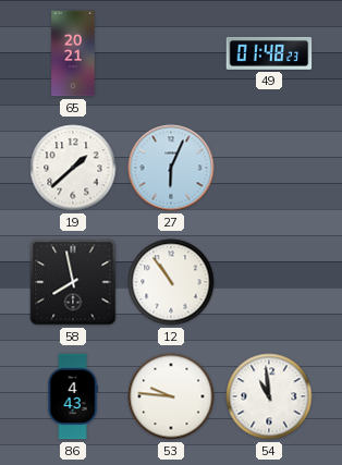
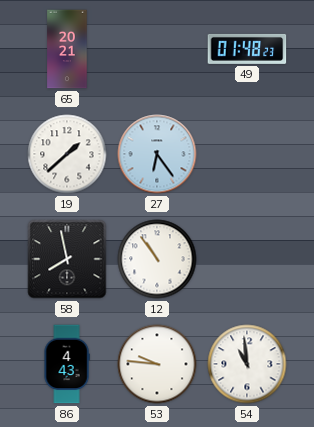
27: 6:04 -> 6:24 (157, 154)
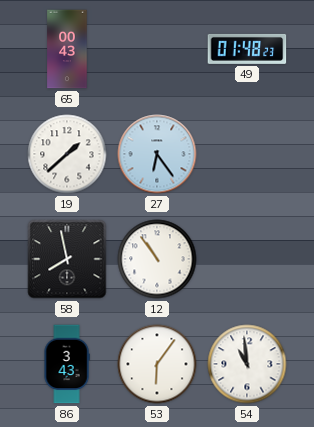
65: 20:21 -> 00:43 (67, 49)
86: 4:43 -> 3:43 (67, 364)
53: 9:46 -> 6:06 (157, 364)
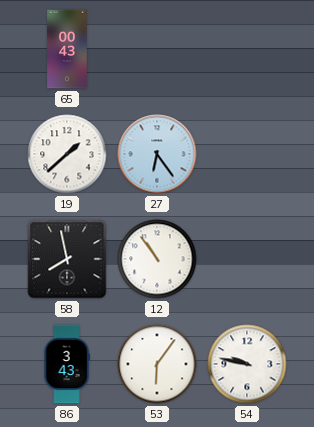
49: 01:48 -> none (247, 49)
54: 10:59 -> 9:47 (247, 364)
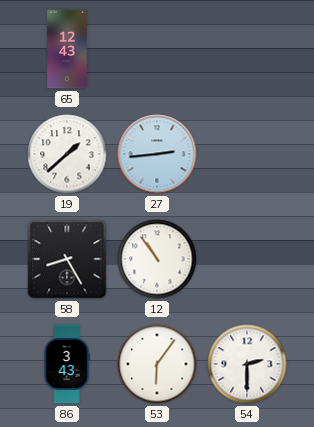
65: 00:43 -> 12:43 (67, 49)
27: 6:24 -> 2:44 (157, 154)
58: 7:58 -> 8:25 (67, 259)
54: 9:47 -> 2:30 (247, 364)
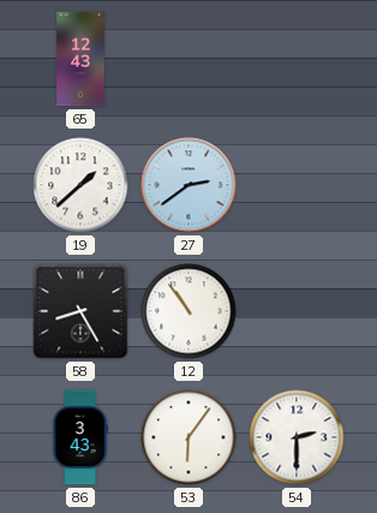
27: 2:44 -> 2:39 (188, 185)
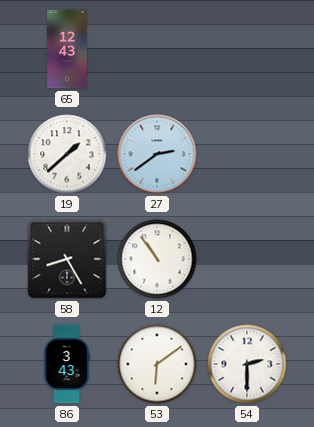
53: 6:06 -> 6:09 (157, 364)
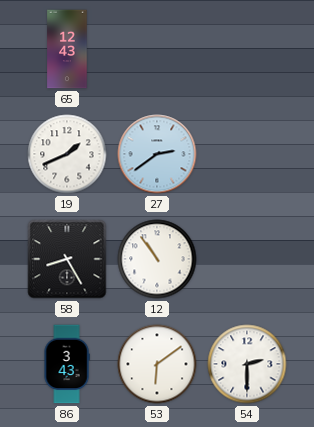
19: 1:38 -> 1:41 (67, 154)
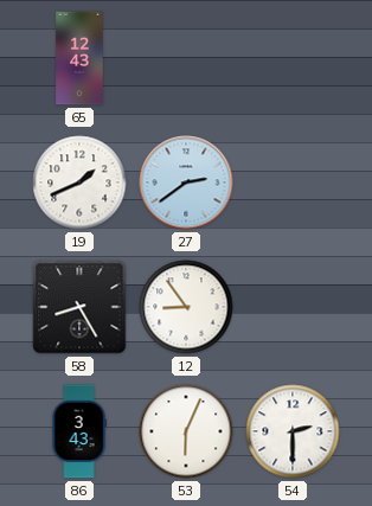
12: 10:54 -> 8:54 (186, 307)
53: 6:09 -> 6:04 (186, 431)
